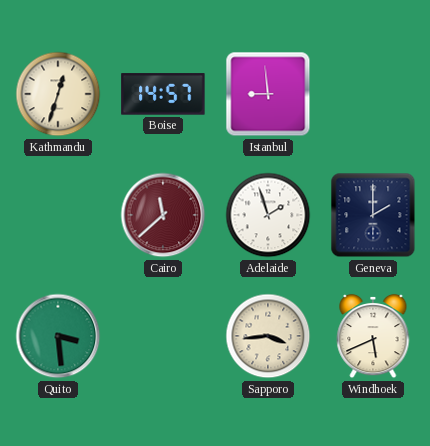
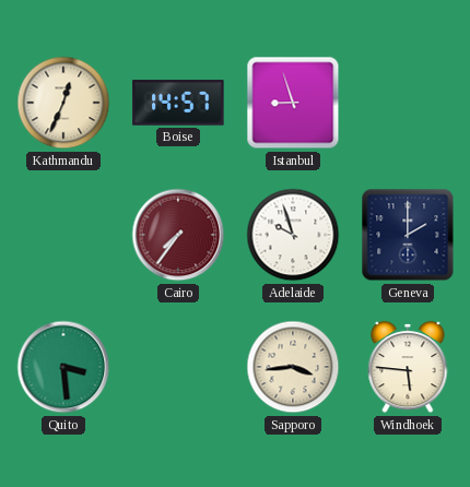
Kathmandu: 12:33 -> 12:34 (63, 103)
Istanbul: 8:59 -> 8:57 (293, 103)
Cairo: 11:38 -> 7:36 (178, 235)
Adelaide: 1:57 -> 9:57 (293, 235)
Windhoek: 5:41 -> 5:46 (408, 367)
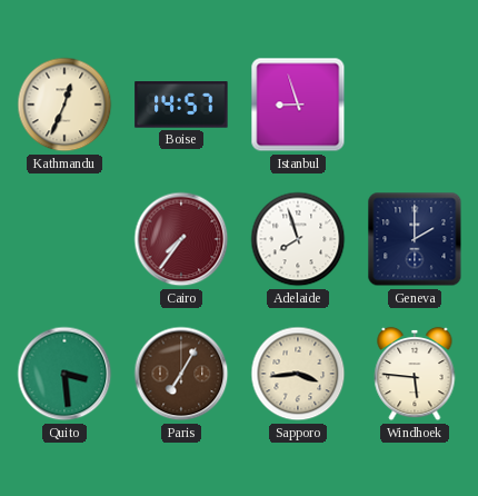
Adelaide: 9:57 -> 7:57 (298, 239)
Paris: none -> 7:05 (181, 374)
